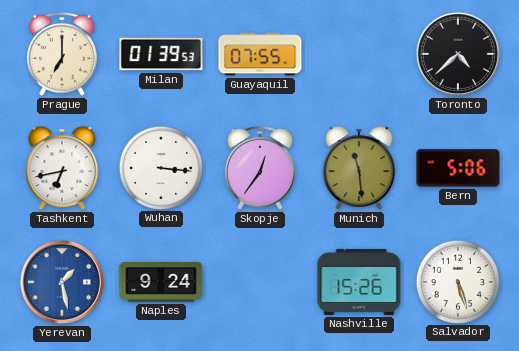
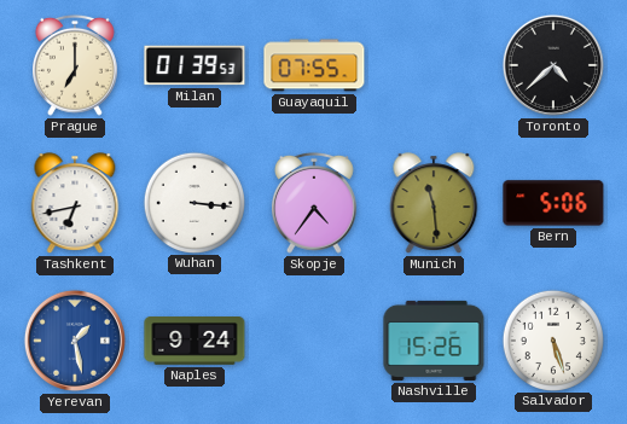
Skopje: 12:36 -> 4:36 (315, 203)
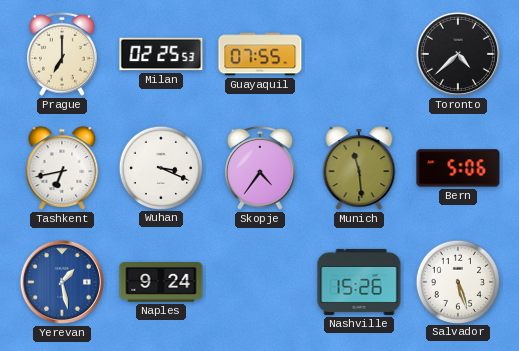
Milan: 01:39 -> 02:25 (161, 54)
Wuhan: 3:16 -> 3:19 (160, 167)
